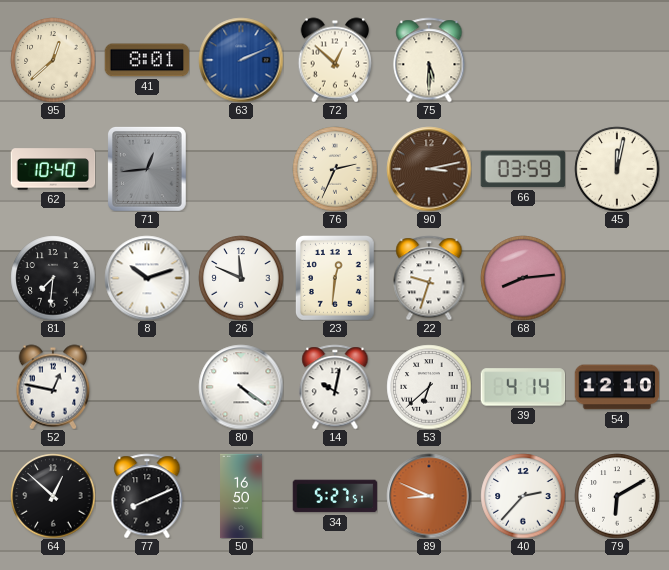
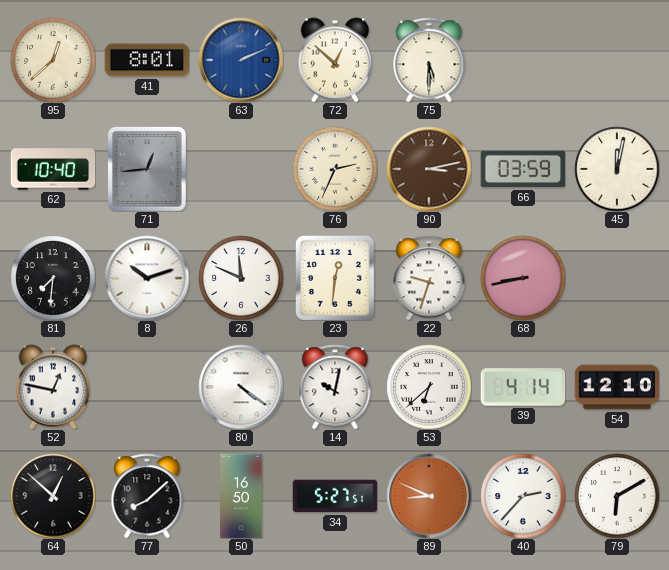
68: 8:14 -> 8:43 (523, 278)
77: 8:11 -> 8:08 (147, 496)
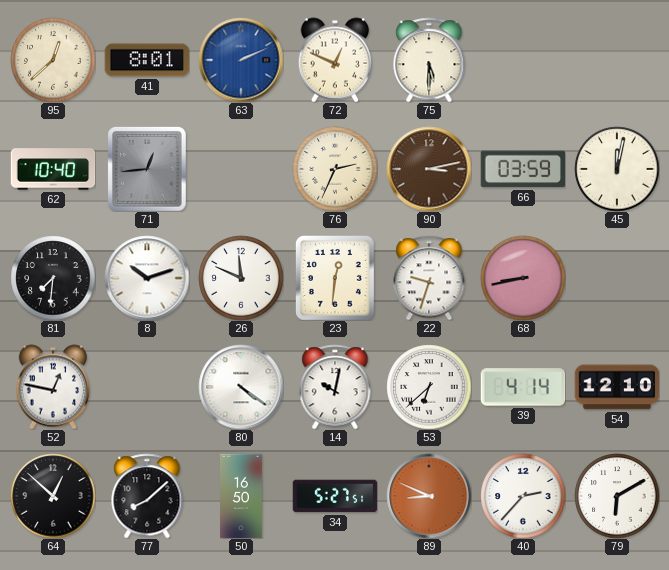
72: 12:52 -> 12:49 (335, 60)
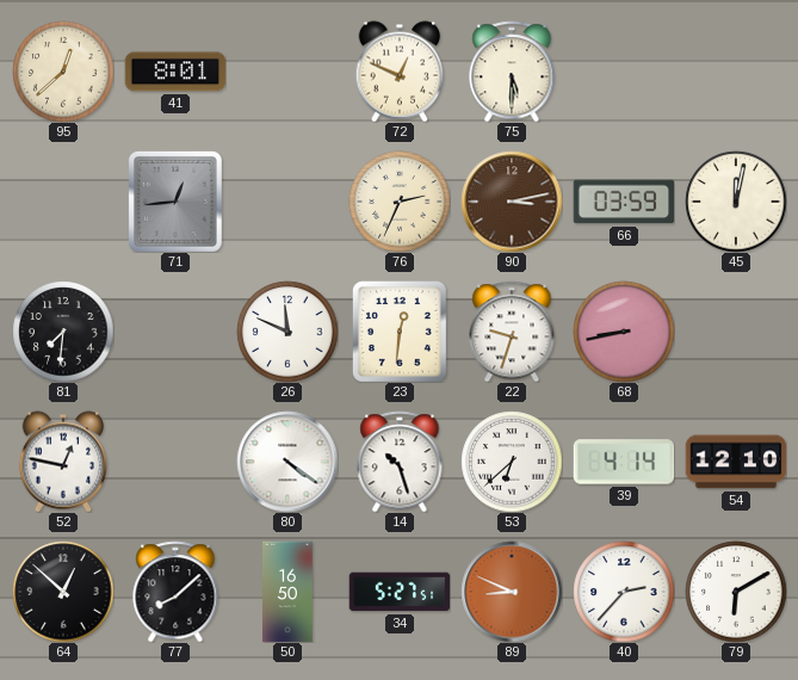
63: 2:11 -> none (241, 60)
62: 10:40 -> none (53, 169)
8: 10:12 -> none (147, 278)
14: 10:02 -> 10:27 (400, 462)
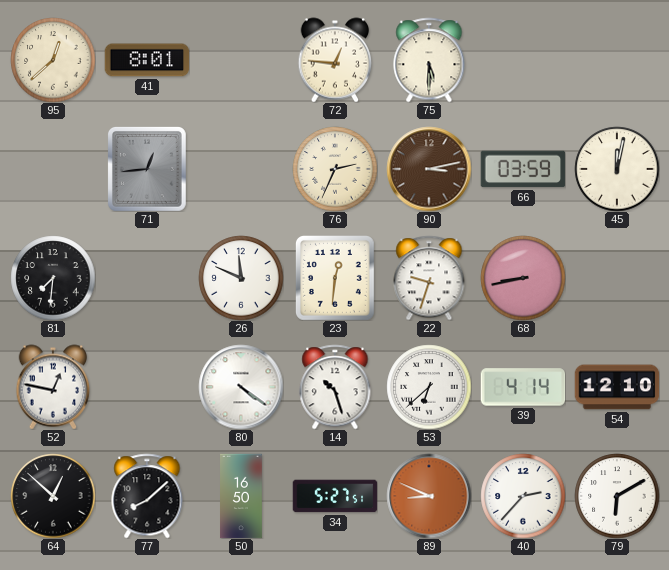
72: 12:49 -> 12:46 (335, 60)
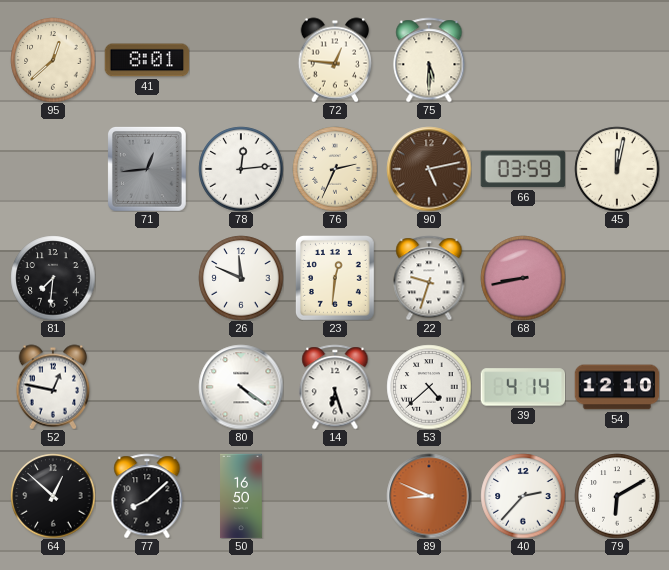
78: none -> 12:14 (241, 169)
90: 3:13 -> 5:13 (429, 169)
14: 10:27 -> 6:27 (335, 387)
53: 6:38 -> 4:38 (429, 387)
34: 5:27 -> none (335, 496)
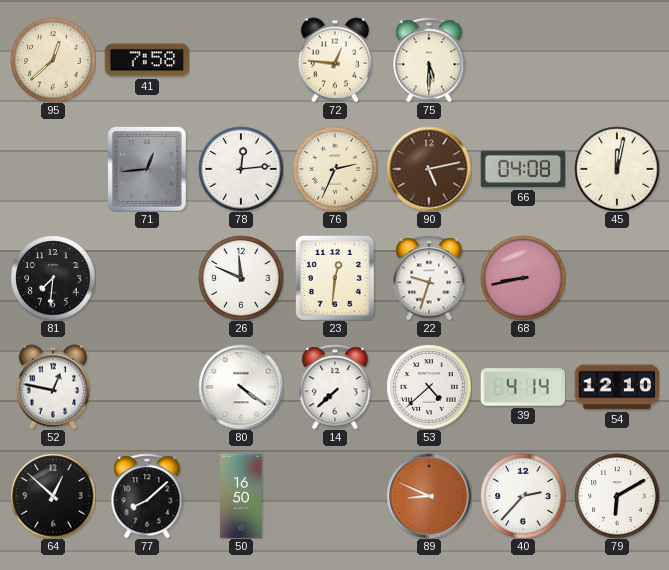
41: 8:01 -> 7:58 (147, 60)
66: 03:59 -> 04:08 (523, 169)
14: 6:27 -> 7:38 (335, 387)
